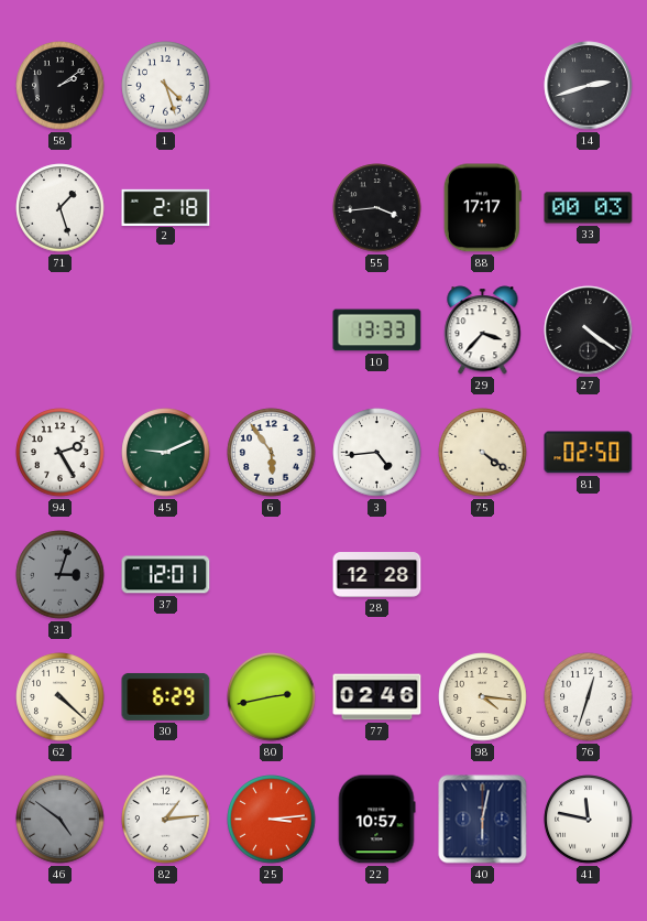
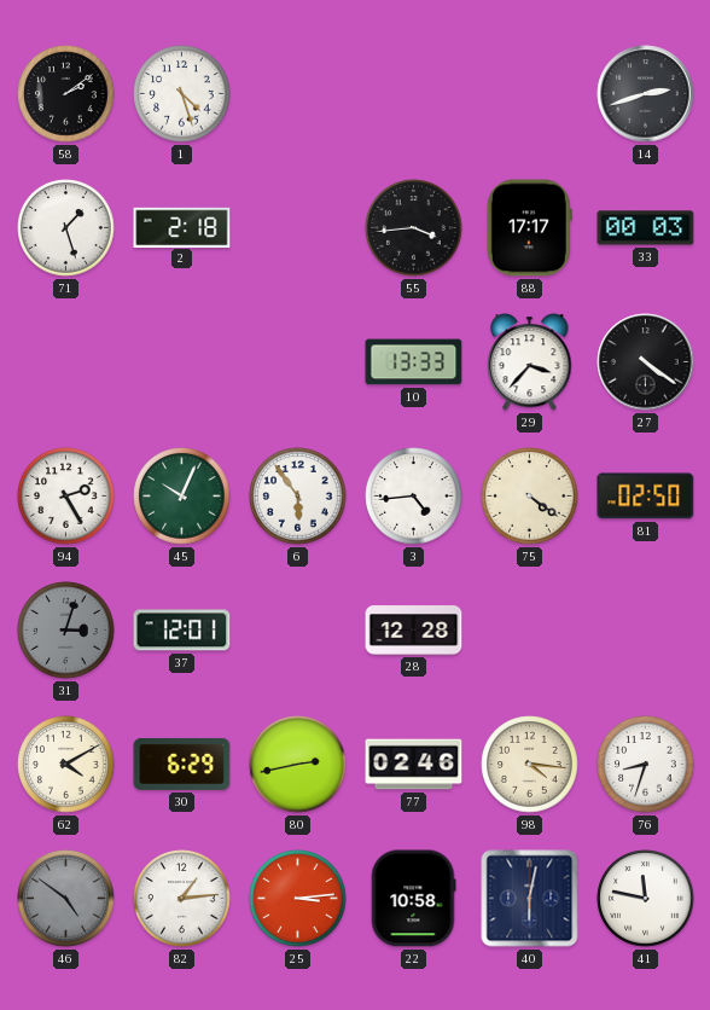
45: 9:11 -> 10:04 (182, 497)
62: 4:22 -> 4:10 (66, 765)
76: 12:33 -> 8:33 (646, 765)
22: 10:57 -> 10:58 (413, 899)
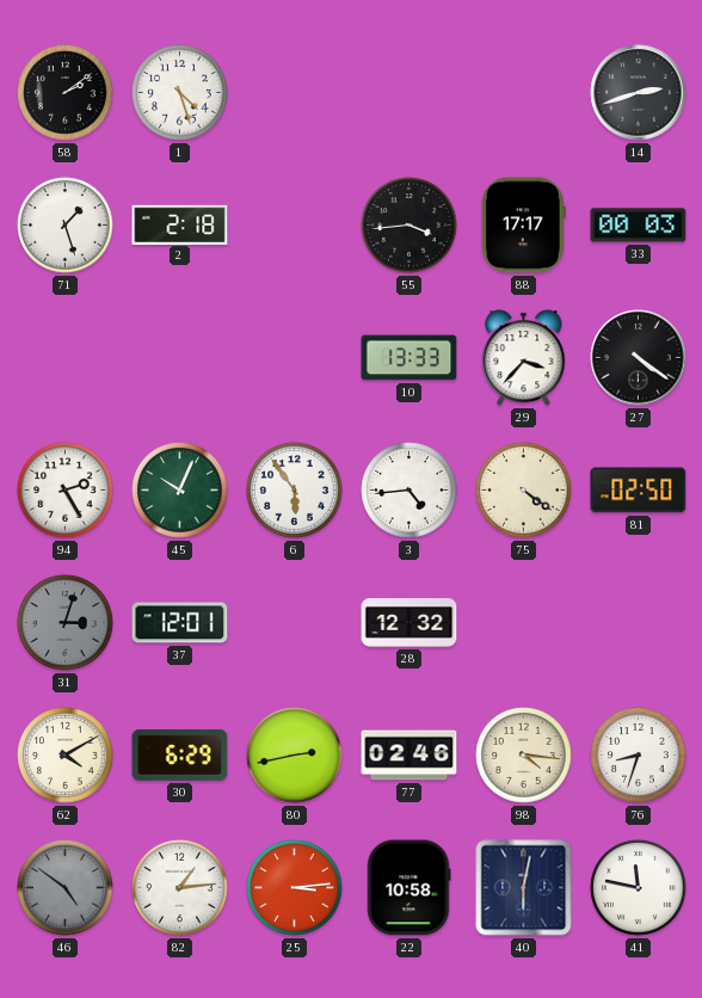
28: 12:28 -> 12:32 (410, 623)
